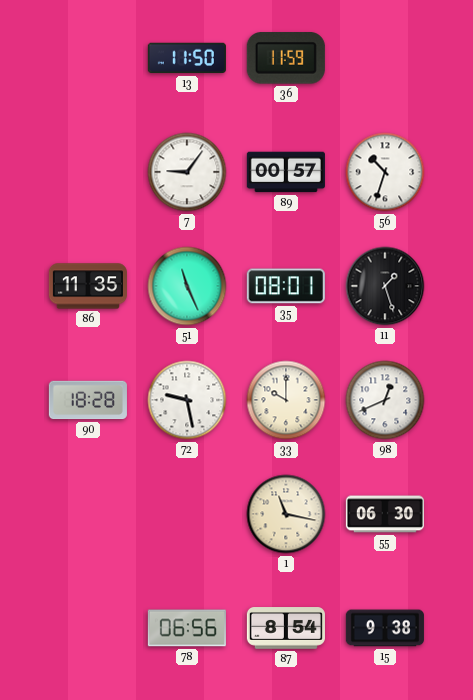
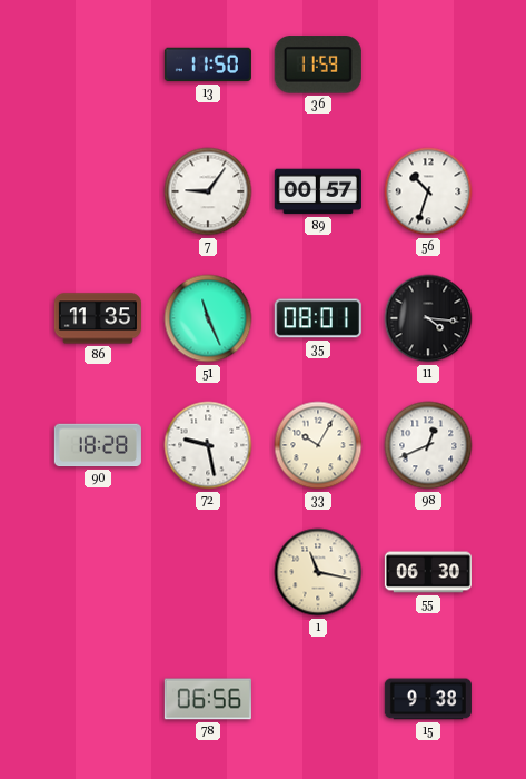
11: 1:27 -> 4:16 (428, 318)
33: 10:00 -> 10:05 (318, 445)
87: 8:54 -> none (286, 628)
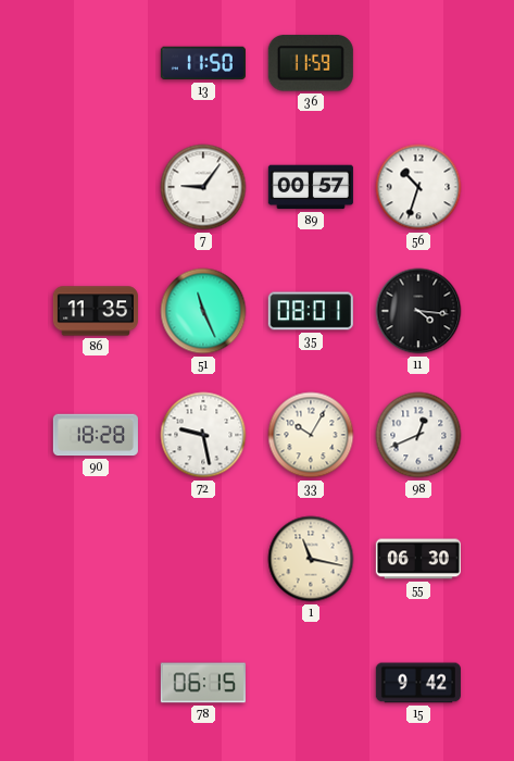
78: 06:56 -> 06:15 (203, 683)
15: 9:38 -> 9:42 (418, 683)
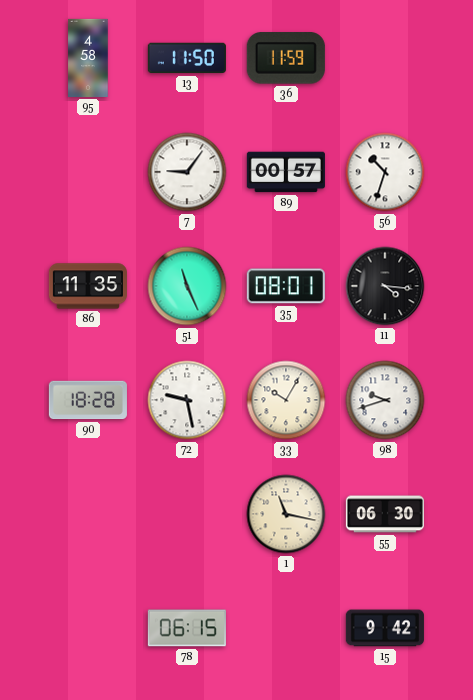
95: none -> 4:58 (88, 58)
98: 12:41 -> 9:42 (385, 400)
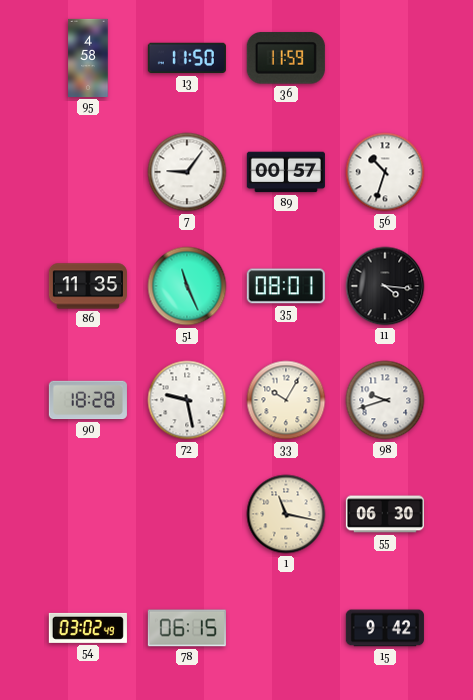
54: none -> 03:02 (88, 628)
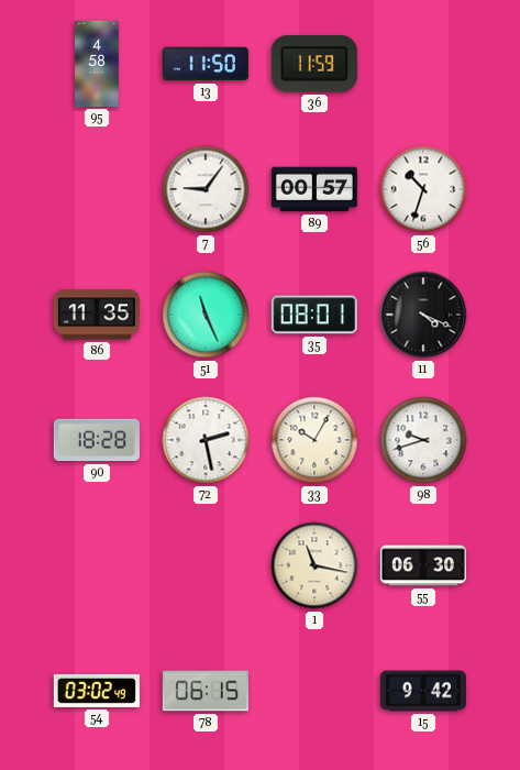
11: 4:16 -> 4:19 (423, 315)
72: 9:28 -> 2:28 (206, 440)
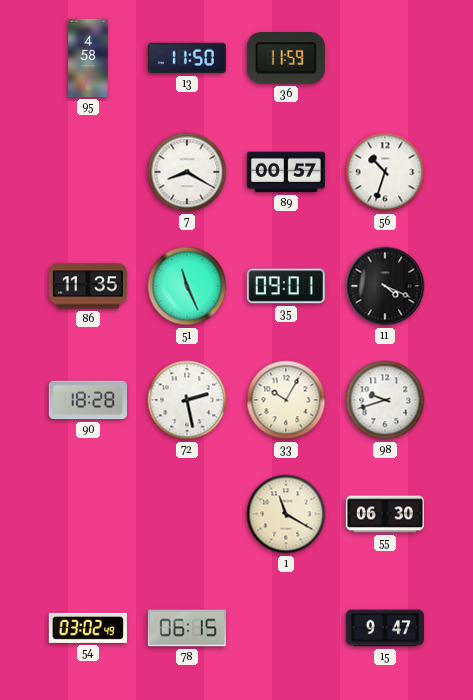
7: 9:06 -> 8:20 (187, 172)
35: 08:01 -> 09:01 (286, 286)
1: 11:17 -> 11:20 (286, 514)
15: 9:42 -> 9:47 (385, 628)
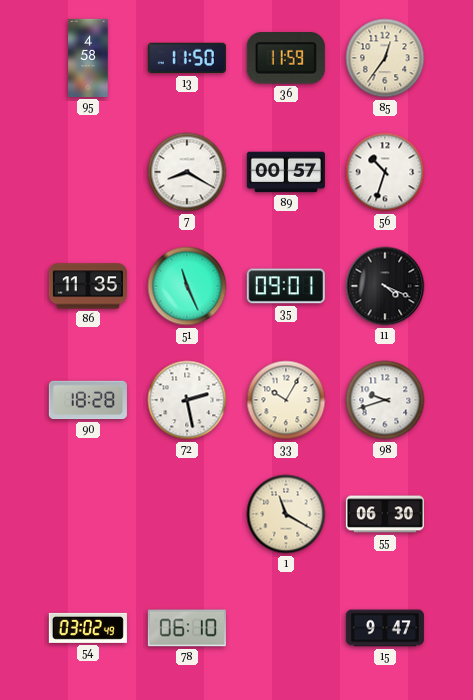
85: none -> 12:36 (385, 58)
78: 06:15 -> 06:10 (187, 628)
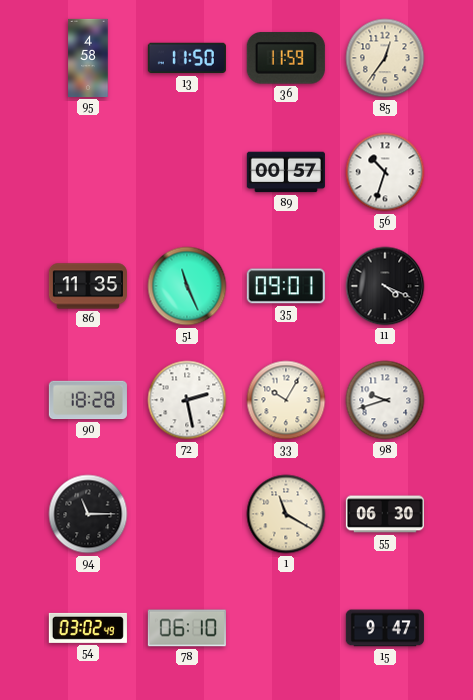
7: 8:20 -> none (187, 172)
94: none -> 11:15 (88, 514)
